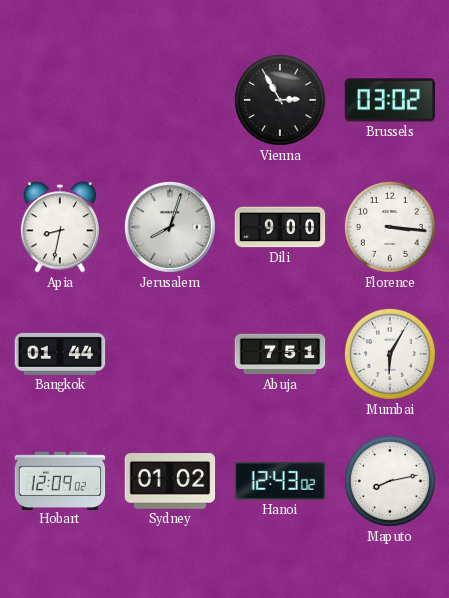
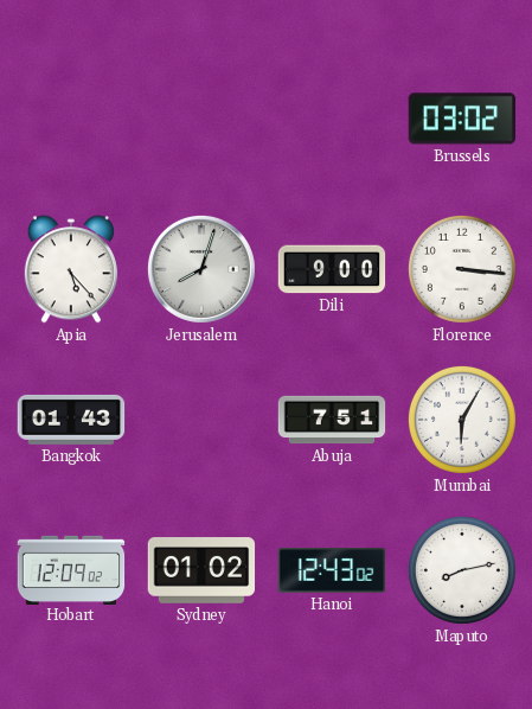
Vienna: 2:55 -> none (280, 100)
Apia: 8:32 -> 5:23 (71, 269)
Bangkok: 01:44 -> 01:43 (71, 420)
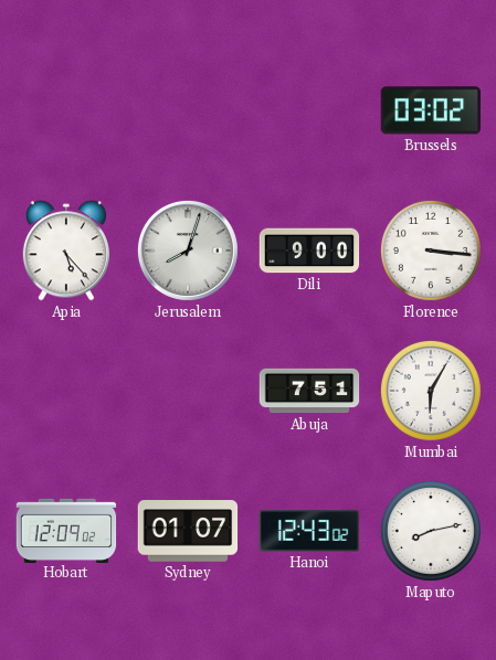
Bangkok: 01:43 -> none (71, 420)
Sydney: 01:02 -> 01:07 (188, 531)
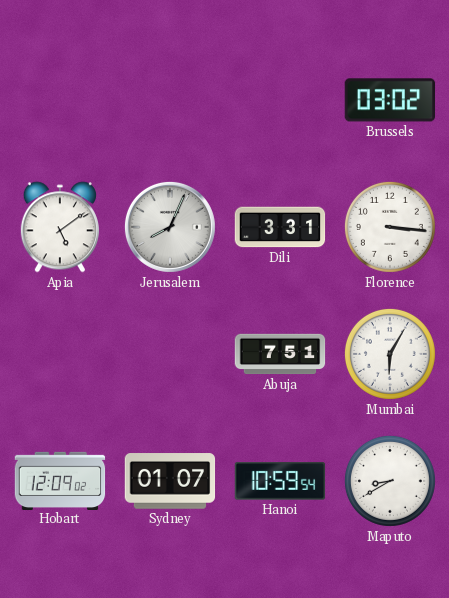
Apia: 5:23 -> 5:09 (60, 227)
Jerusalem: 8:03 -> 8:04 (170, 227)
Dili: 9:00 -> 3:31 (280, 227)
Hanoi: 12:43 -> 10:59 (280, 481)
Maputo: 8:13 -> 8:40 (390, 481)
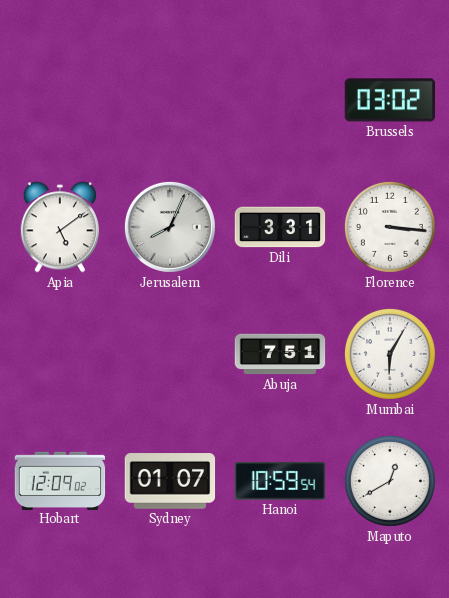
Maputo: 8:40 -> 12:40 (390, 481)
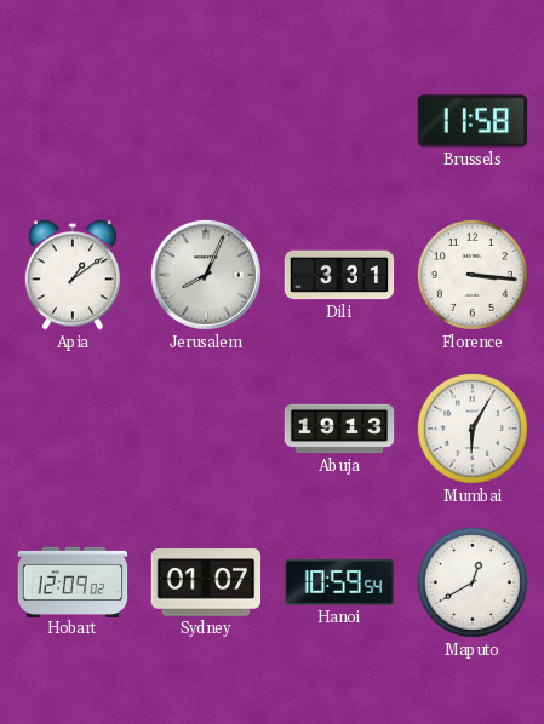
Brussels: 03:02 -> 11:58 (473, 121)
Apia: 5:09 -> 1:09 (73, 275)
Abuja: 7:51 -> 19:13 (339, 429)
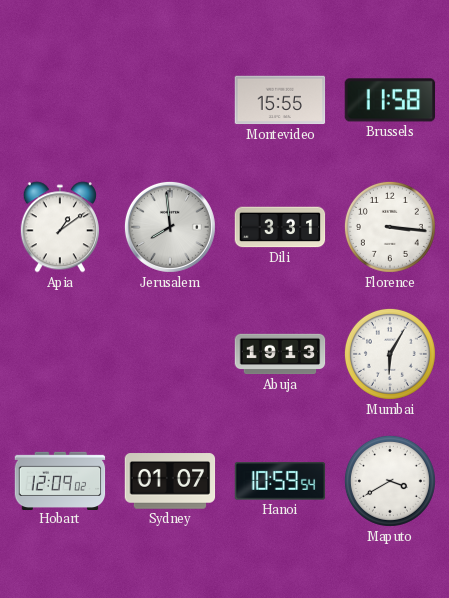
Montevideo: none -> 15:55 (280, 100)
Jerusalem: 8:04 -> 7:59 (170, 227)
Maputo: 12:40 -> 3:40 (390, 481)
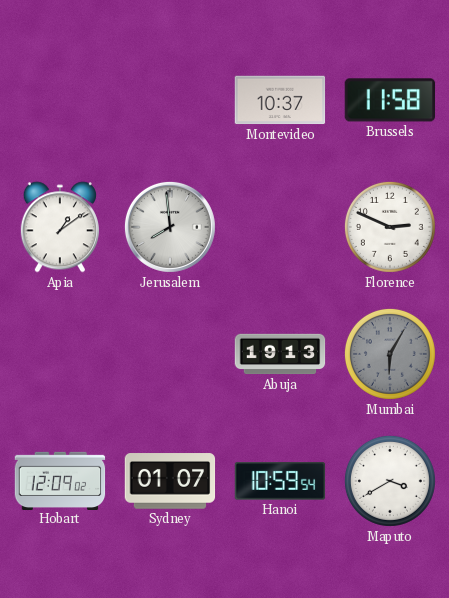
Montevideo: 15:55 -> 10:37 (280, 100)
Dili: 3:31 -> none (280, 227)
Florence: 3:16 -> 2:49 (390, 227)
Mumbai dial: white -> grey (390, 354)
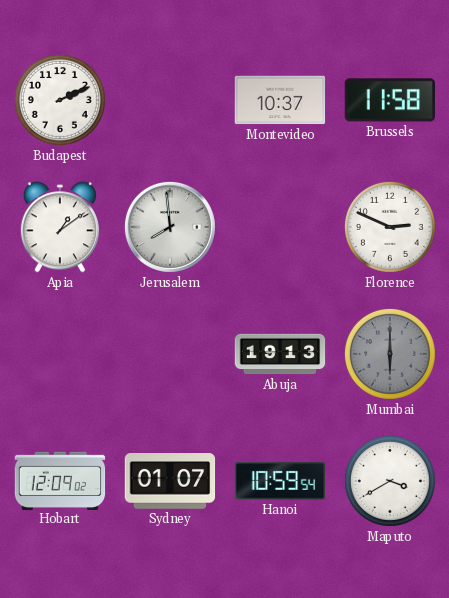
Budapest: none -> 2:11 (60, 100)
Mumbai: 6:05 -> 6:00 (390, 354)
